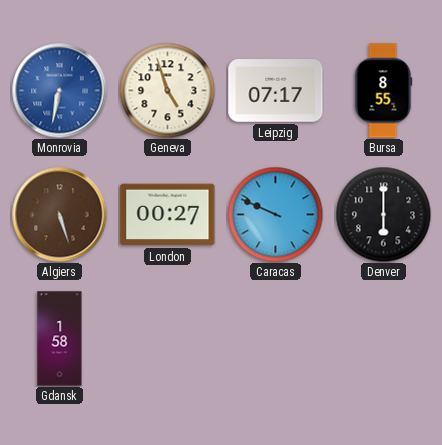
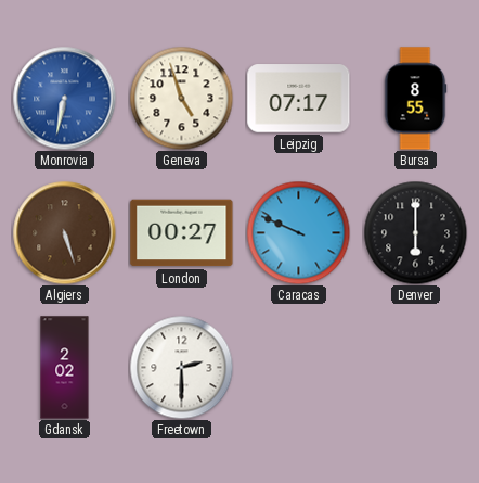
Gdansk: 1:58 -> 2:02 (65, 368)
Freetown: none -> 2:30 (181, 367)
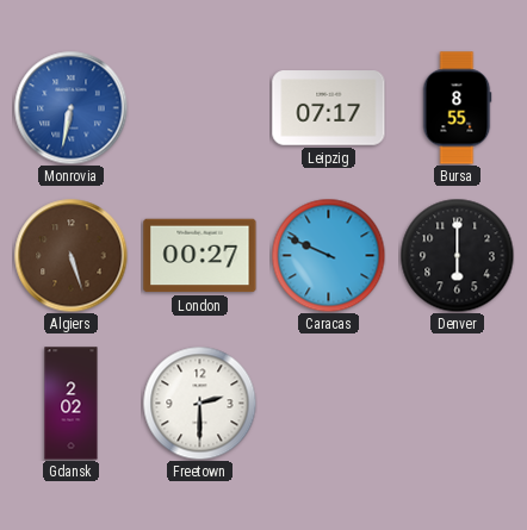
Geneva: 4:57 -> none (181, 98)
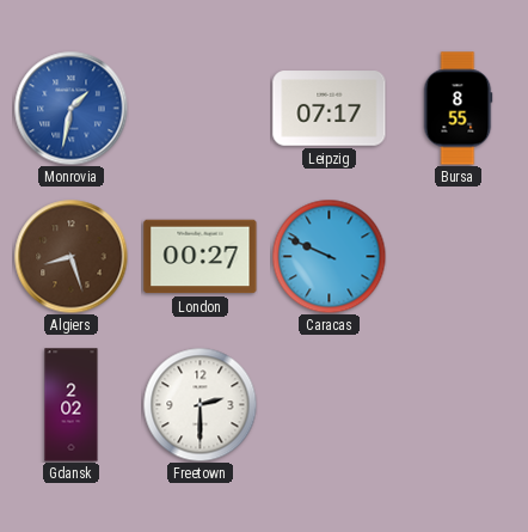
Monrovia: 6:32 -> 1:32 (70, 108)
Algiers: 5:27 -> 8:27 (70, 256)
Denver: 6:00 -> none (457, 255)
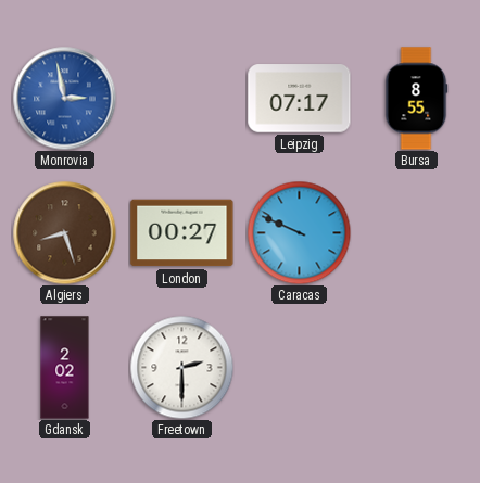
Monrovia: 1:32 -> 2:58 (64, 98)
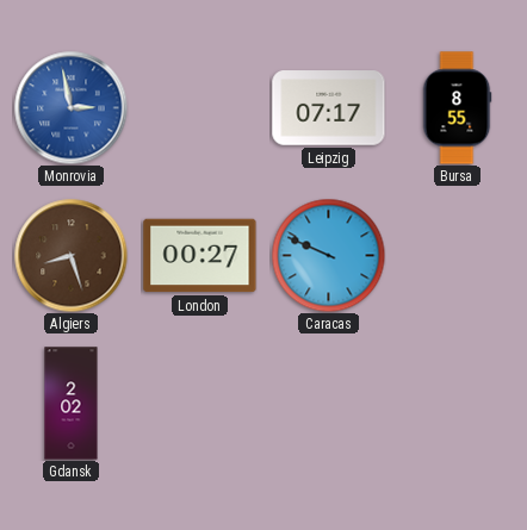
Freetown: 2:30 -> none (181, 367)
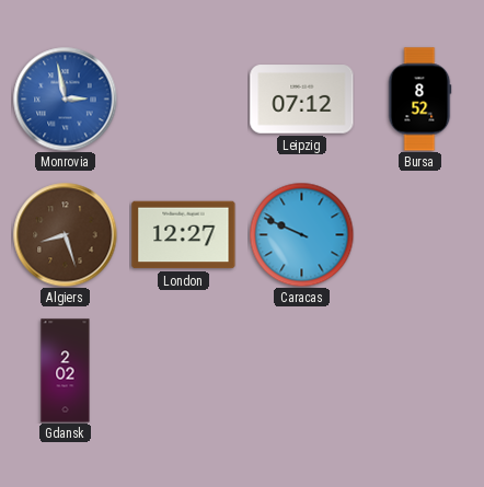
Leipzig: 07:17 -> 07:12 (302, 100)
Bursa: 8:55 -> 8:52 (419, 100)
London: 00:27 -> 12:27 (184, 235)
